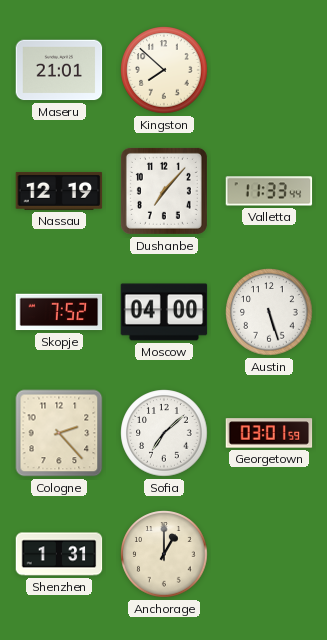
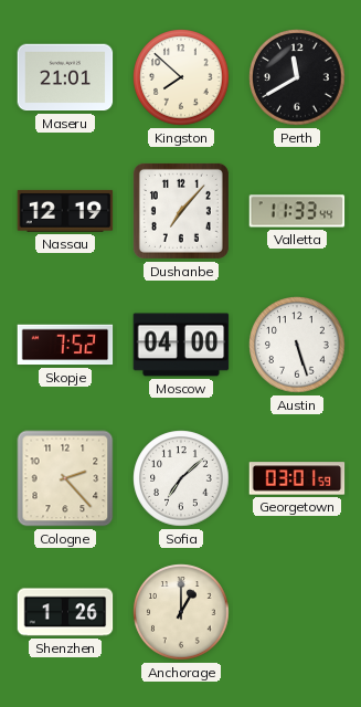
Perth: none -> 11:40 (297, 77)
Shenzhen: 1:31 -> 1:26 (65, 612)
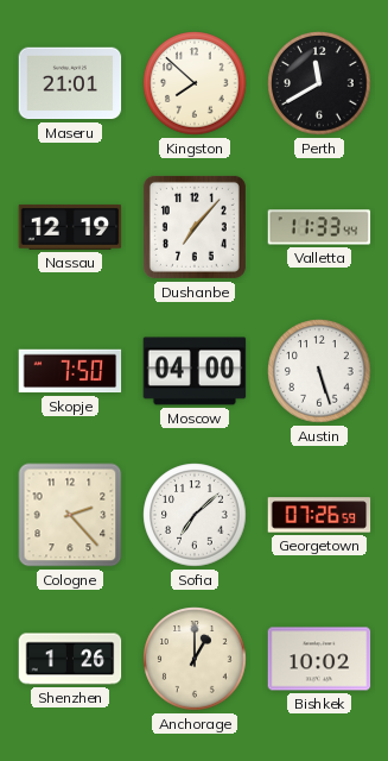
Skopje: 7:52 -> 7:50 (70, 371)
Georgetown: 03:01 -> 07:26 (319, 515)
Bishkek: none -> 10:02 (319, 659)
